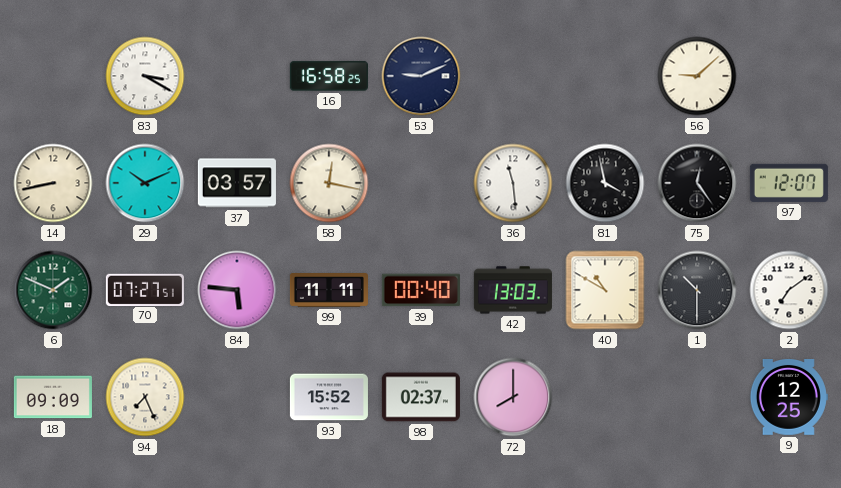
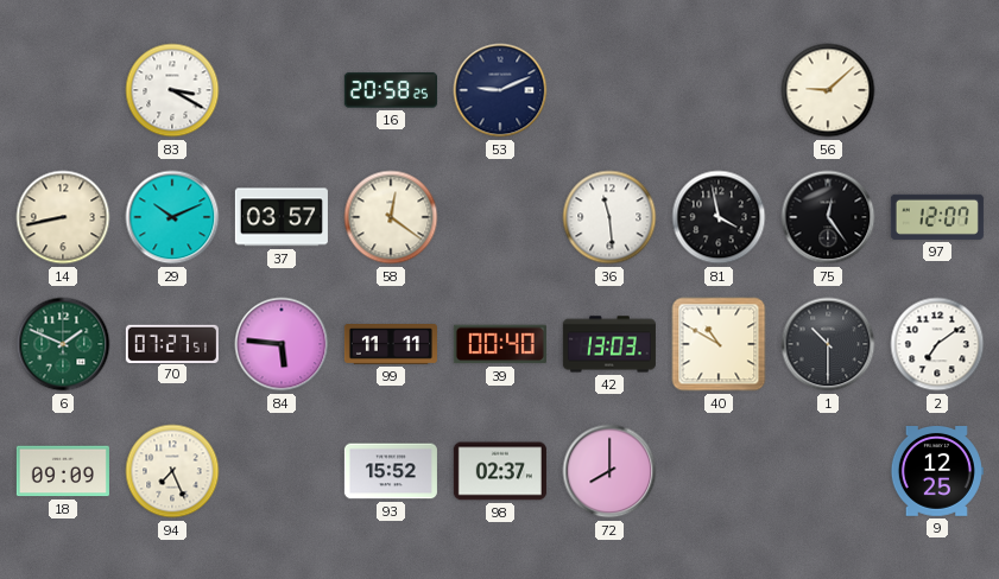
16: 16:58 -> 20:58 (391, 90)
58: 12:17 -> 12:21 (391, 217)
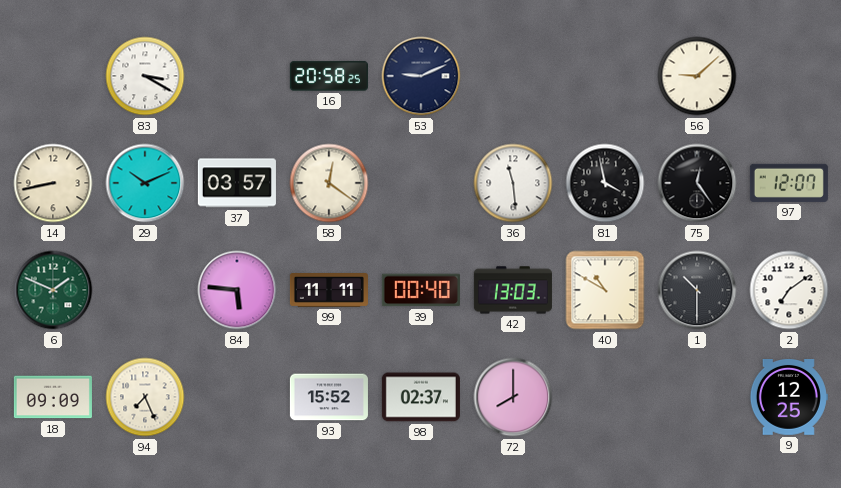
70: 07:27 -> none (172, 343)
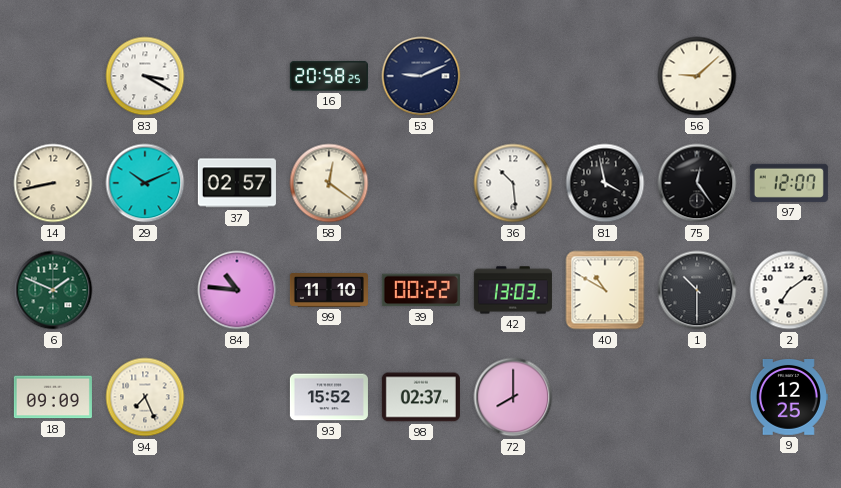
37: 03:57 -> 02:57 (237, 183)
36: 11:29 -> 10:29 (513, 183)
84: 5:46 -> 10:46 (237, 290)
99: 11:11 -> 11:10 (329, 291)
39: 00:40 -> 00:22 (421, 290)
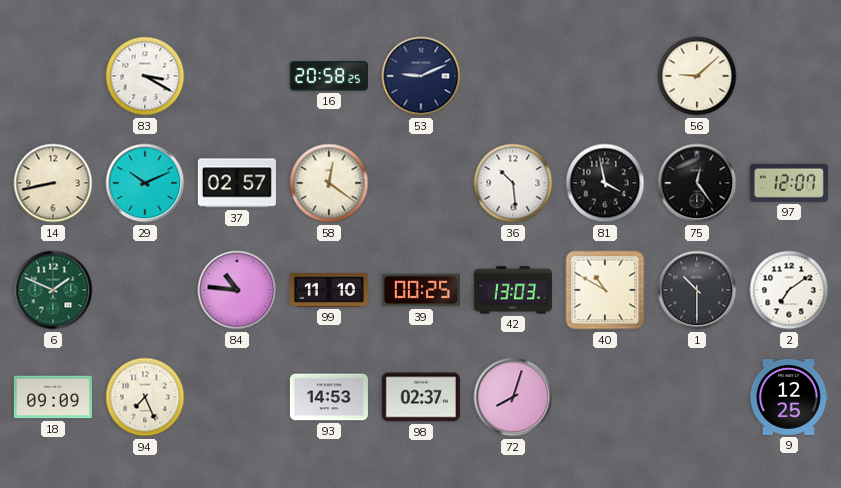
39: 00:22 -> 00:25 (421, 290)
93: 15:52 -> 14:53 (329, 397)
72: 8:00 -> 8:03 (513, 397)
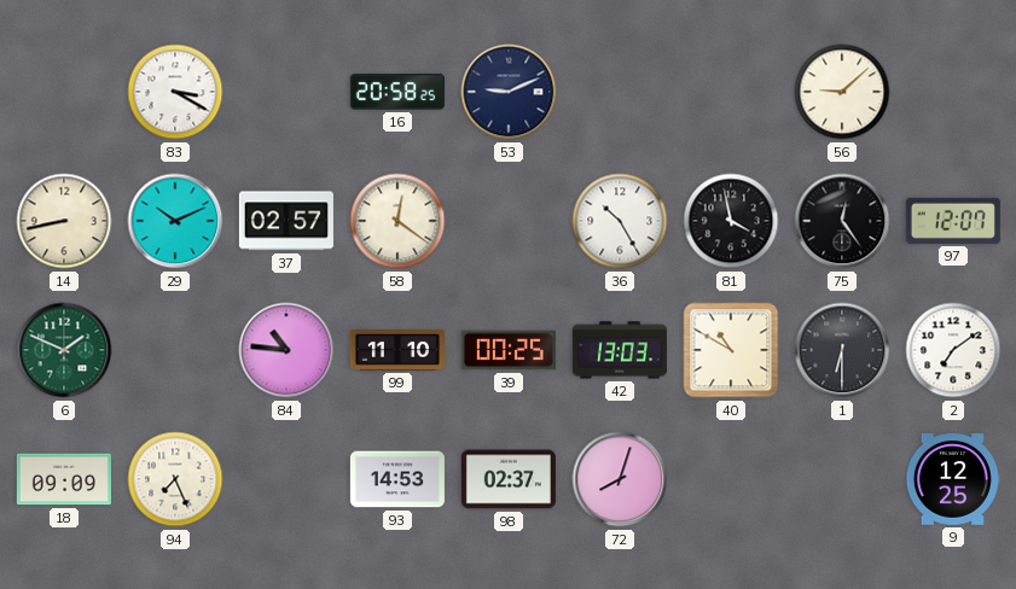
36: 10:29 -> 10:25 (620, 221)
1: 10:30 -> 6:30 (842, 350)
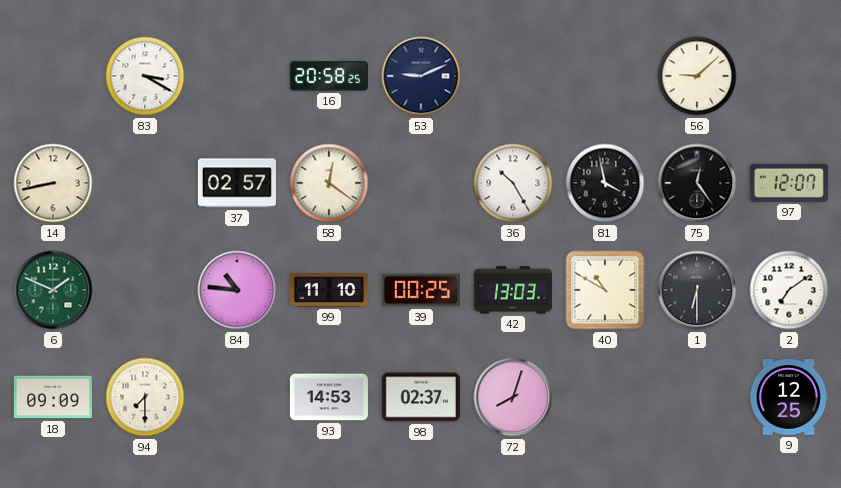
29: 10:11 -> none (175, 221)
94: 7:26 -> 7:30 (145, 397)
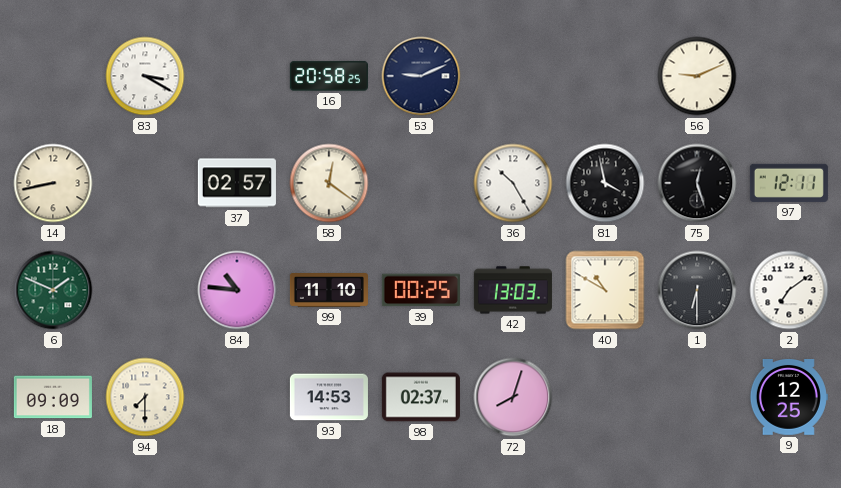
56: 9:08 -> 9:11 (697, 76)
75: 12:24 -> 12:27 (697, 183)
97: 12:07 -> 12:11 (789, 183)
